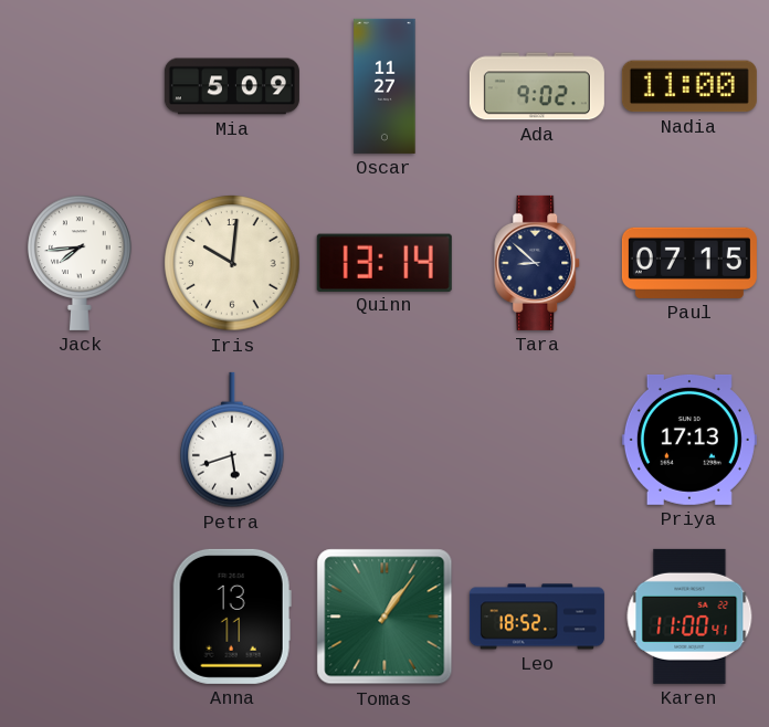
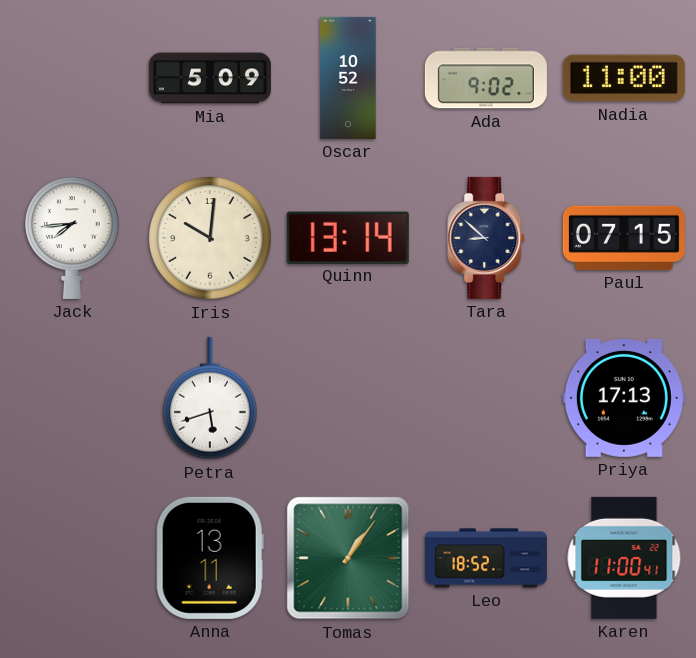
Oscar: 11:27 -> 10:52 (348, 78)
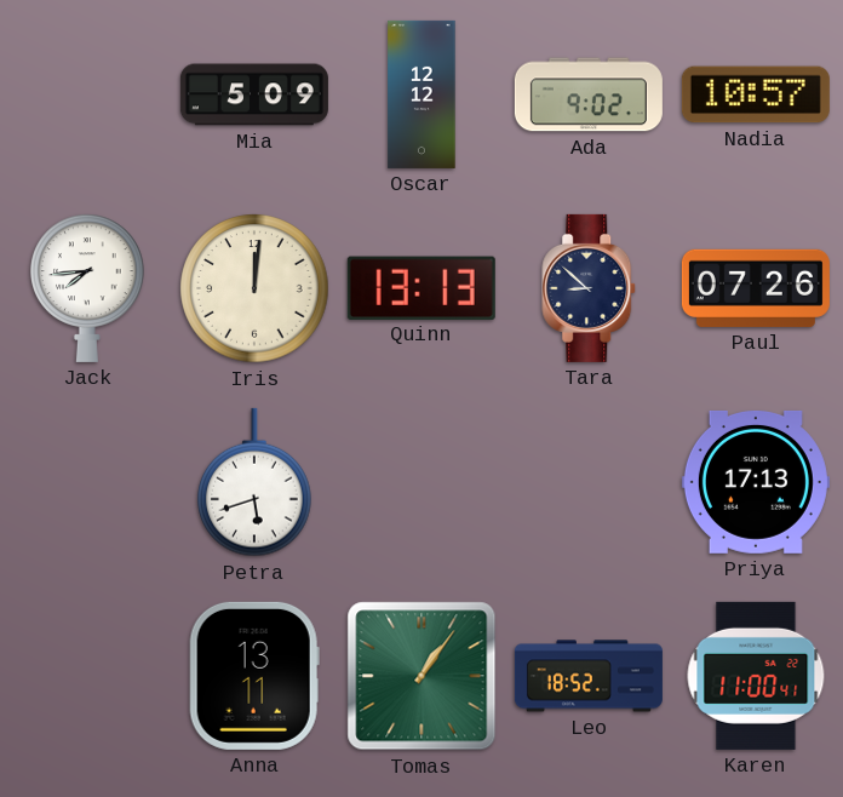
Oscar: 10:52 -> 12:12 (421, 94)
Nadia: 11:00 -> 10:57 (756, 94)
Iris: 10:01 -> 12:01 (254, 288)
Quinn: 13:14 -> 13:13 (421, 287)
Paul: 07:15 -> 07:26 (756, 288)
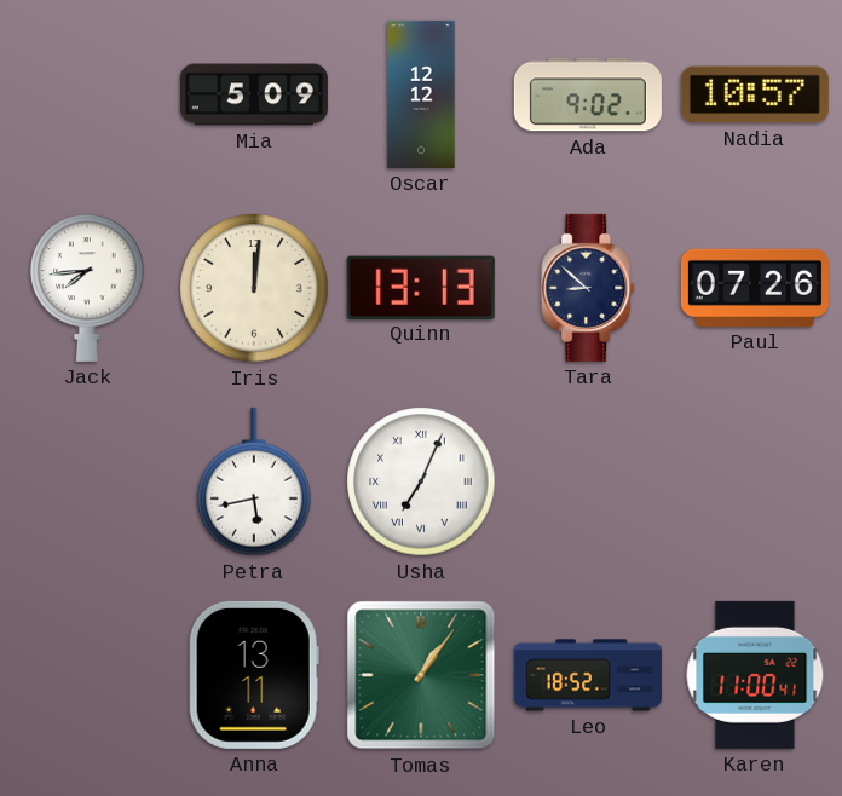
Petra: 5:42 -> 5:43 (254, 481)
Usha: none -> 7:04 (421, 481)
Priya: 17:13 -> none (756, 482)
